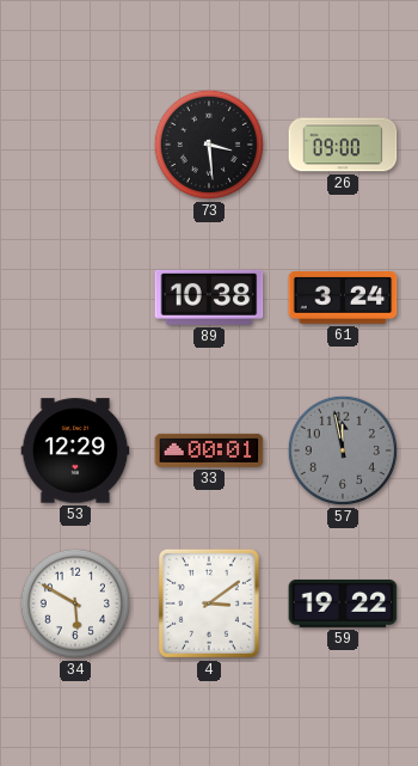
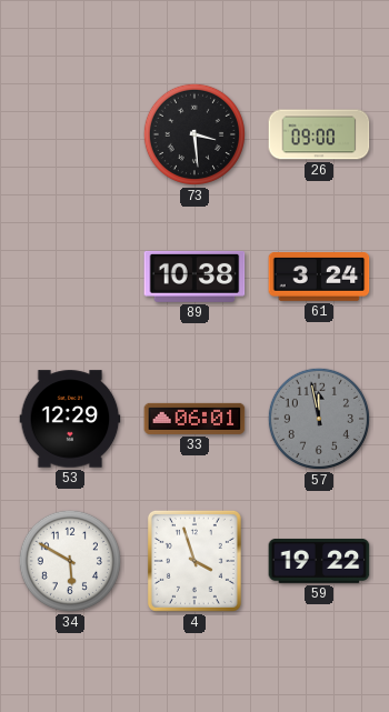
33: 00:01 -> 06:01 (194, 419)
4: 3:09 -> 3:57 (194, 561)
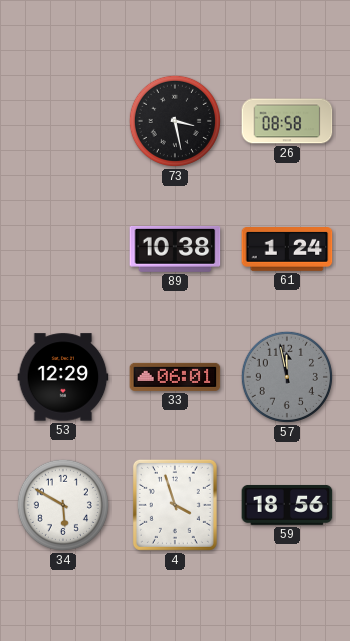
73: 3:29 -> 3:28 (175, 121)
26: 09:00 -> 08:58 (287, 121)
61: 3:24 -> 1:24 (287, 250)
59: 19:22 -> 18:56 (287, 505)
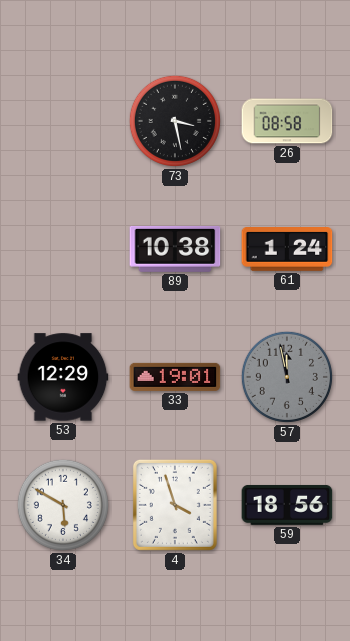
33: 06:01 -> 19:01 (175, 377)
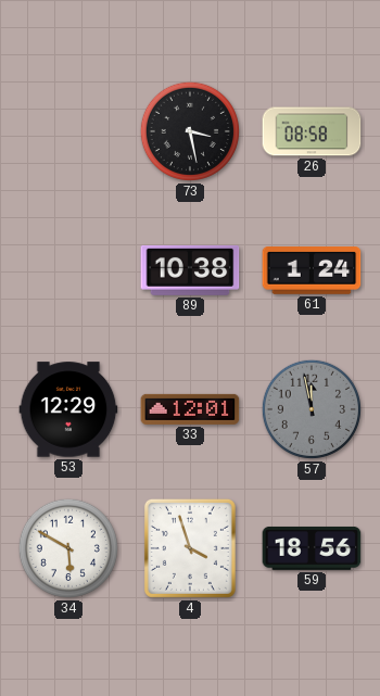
33: 19:01 -> 12:01 (190, 409)
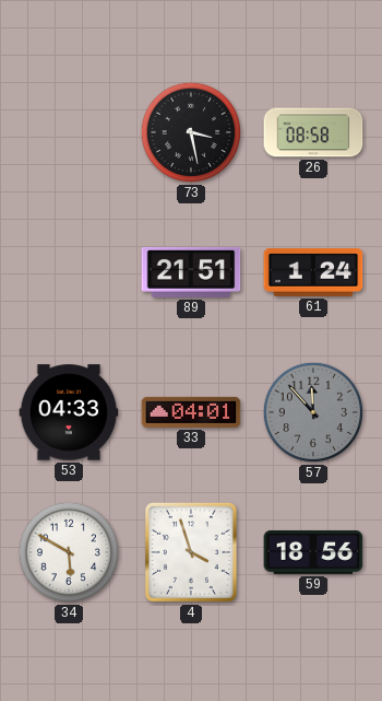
89: 10:38 -> 21:51 (191, 272)
53: 12:29 -> 04:33 (69, 412)
33: 12:01 -> 04:01 (191, 412)
57: 11:58 -> 11:53 (313, 412)
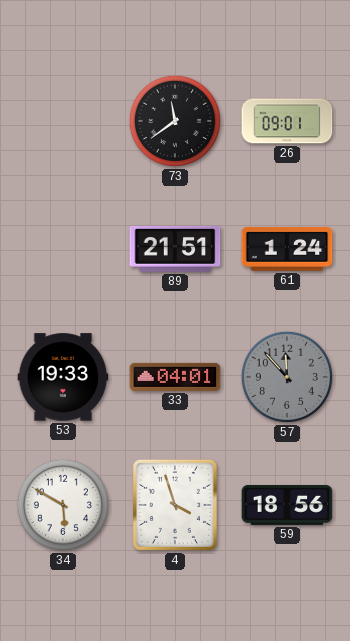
73: 3:28 -> 11:39 (175, 121)
26: 08:58 -> 09:01 (287, 121)
53: 04:33 -> 19:33 (63, 377)
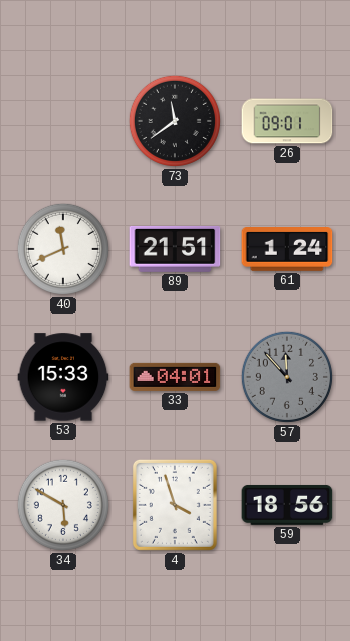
40: none -> 11:41 (63, 249)
53: 19:33 -> 15:33 (63, 377)
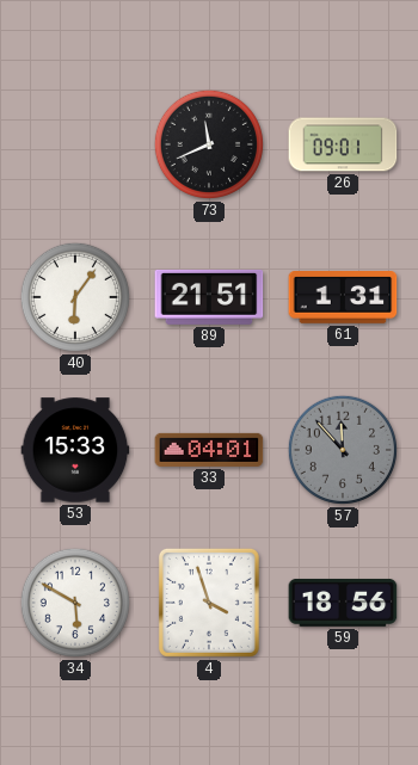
73: 11:39 -> 11:41 (209, 144)
40: 11:41 -> 6:06 (75, 297)
61: 1:24 -> 1:31 (343, 298)
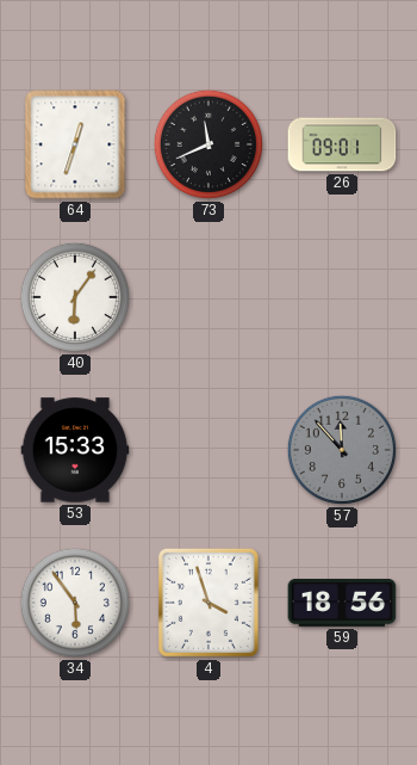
64: none -> 12:33 (75, 144)
89: 21:51 -> none (209, 297)
61: 1:31 -> none (343, 298)
33: 04:01 -> none (209, 450)
34: 5:50 -> 5:54 (75, 603)
